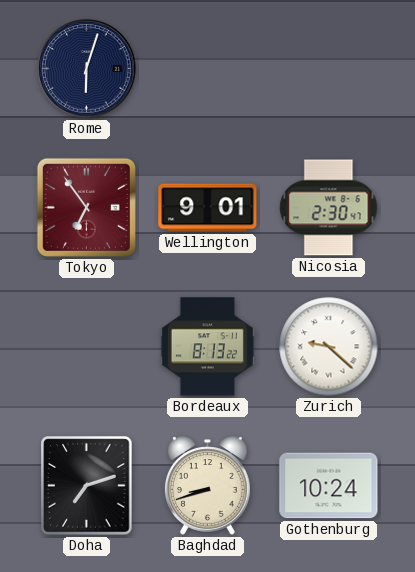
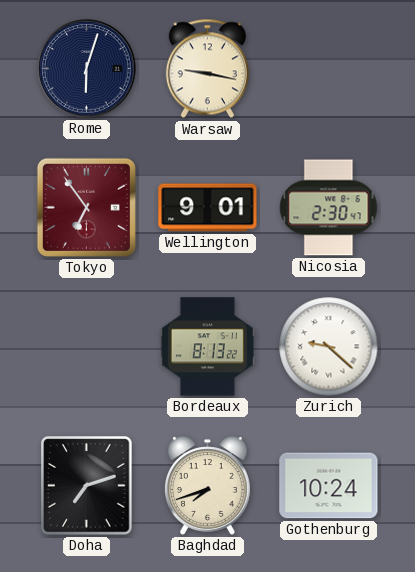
Warsaw: none -> 9:17 (207, 69)
Baghdad: 8:42 -> 7:42 (207, 486)
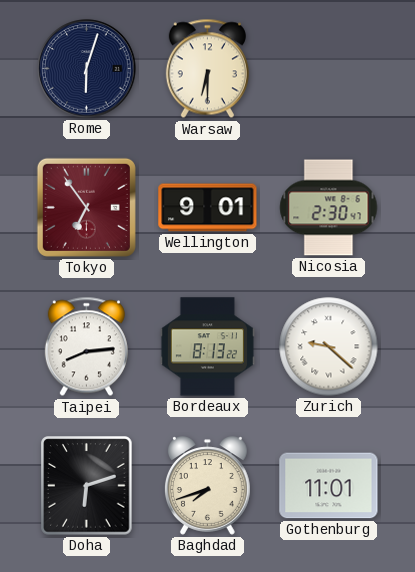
Warsaw: 9:17 -> 6:30 (207, 69)
Taipei: none -> 8:14 (86, 347)
Doha: 7:12 -> 6:12 (87, 486)
Gothenburg: 10:24 -> 11:01 (329, 486)
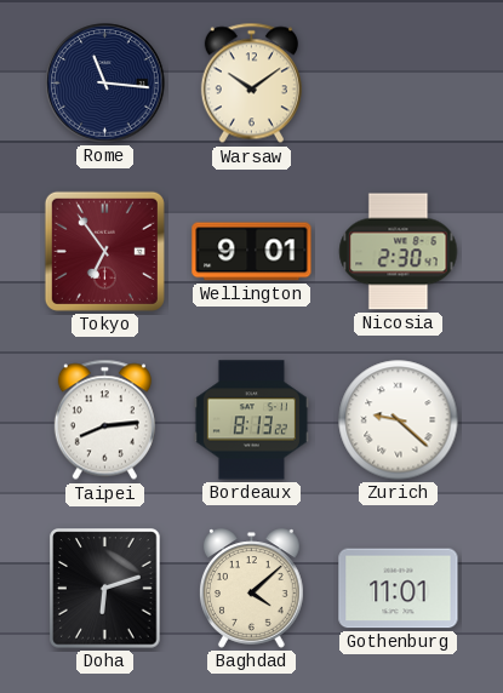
Rome: 6:03 -> 11:16 (105, 84)
Warsaw: 6:30 -> 10:09 (251, 84)
Baghdad: 7:42 -> 4:08 (251, 589)
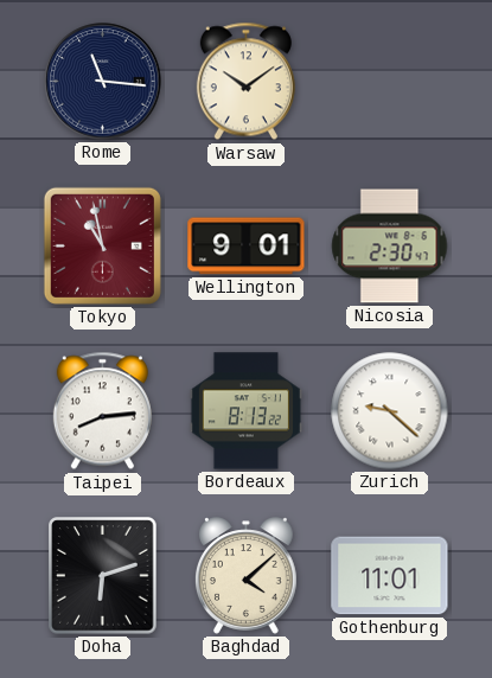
Tokyo: 6:54 -> 10:58 (102, 245)
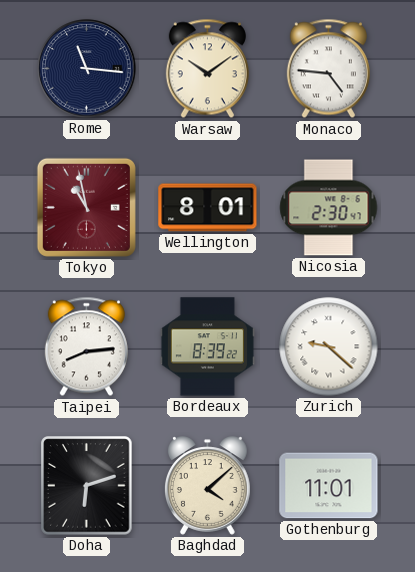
Monaco: none -> 4:46 (328, 69)
Wellington: 9:01 -> 8:01 (208, 208)
Bordeaux: 8:13 -> 8:39 (207, 347)
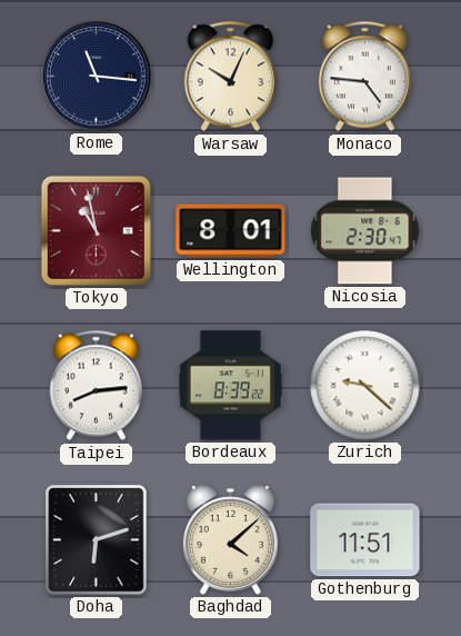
Warsaw: 10:09 -> 10:04 (230, 77)
Gothenburg: 11:01 -> 11:51 (365, 540)
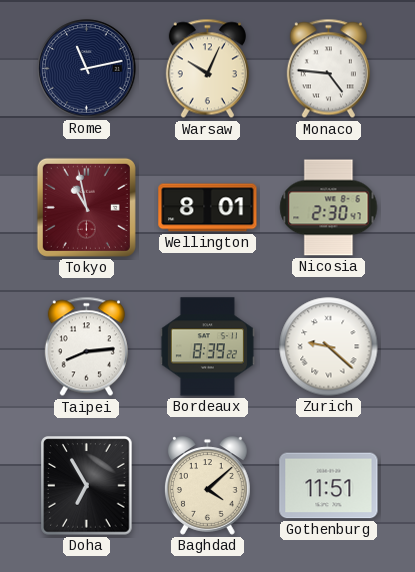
Rome: 11:16 -> 11:13 (87, 69)
Doha: 6:12 -> 6:55 (87, 486)
